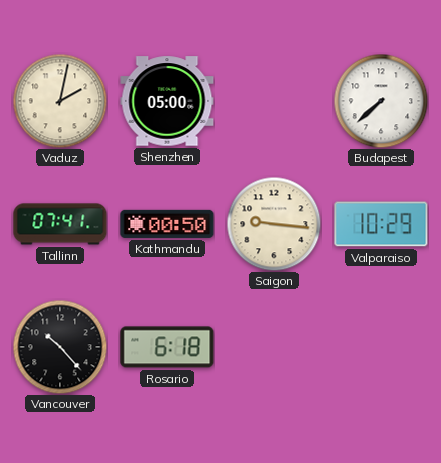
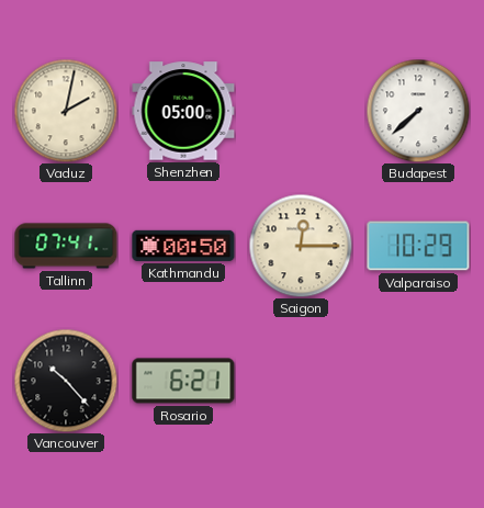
Saigon: 9:16 -> 12:15 (301, 246)
Rosario: 6:18 -> 6:21 (183, 381)
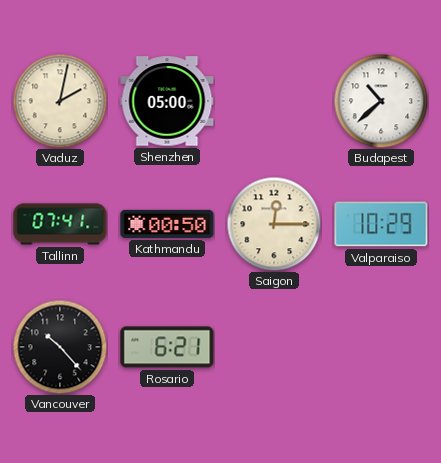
Budapest: 7:38 -> 10:38 (381, 101)
